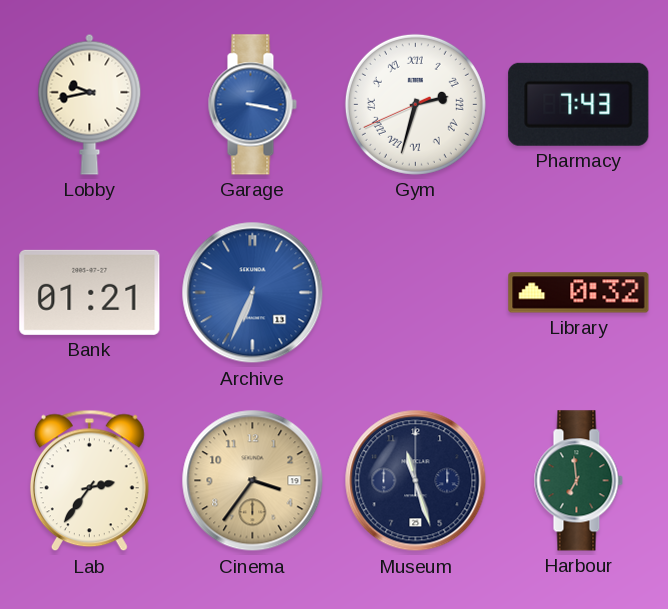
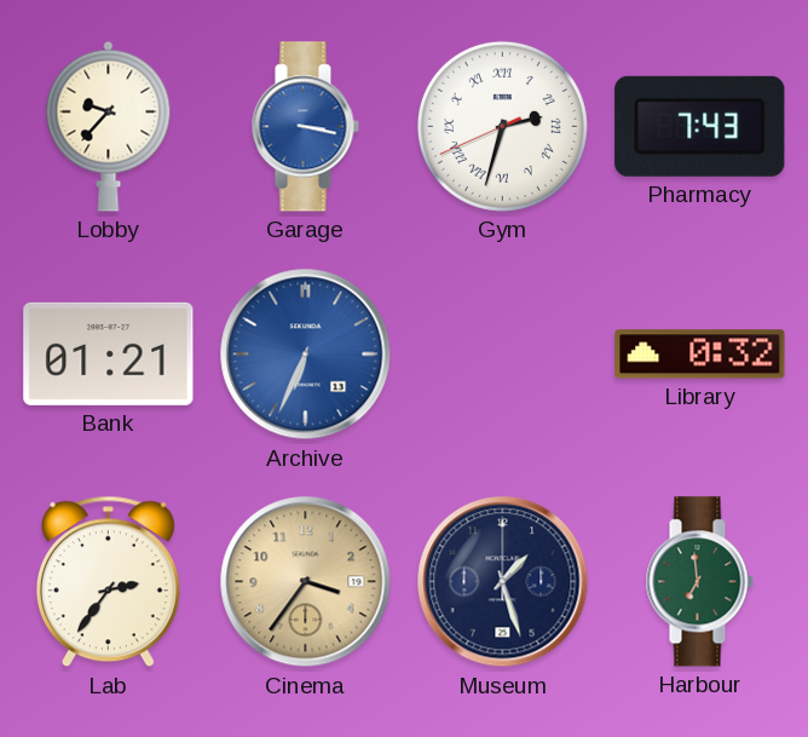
Lobby: 9:43 -> 9:37 (109, 126)
Museum: 11:27 -> 1:27 (503, 582)
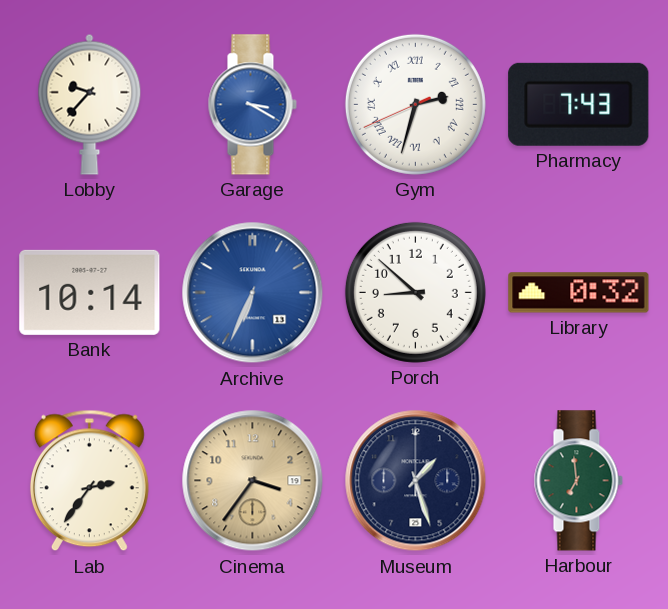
Garage: 3:17 -> 3:20 (252, 105)
Bank: 01:21 -> 10:14 (90, 292)
Porch: none -> 8:52 (415, 292)
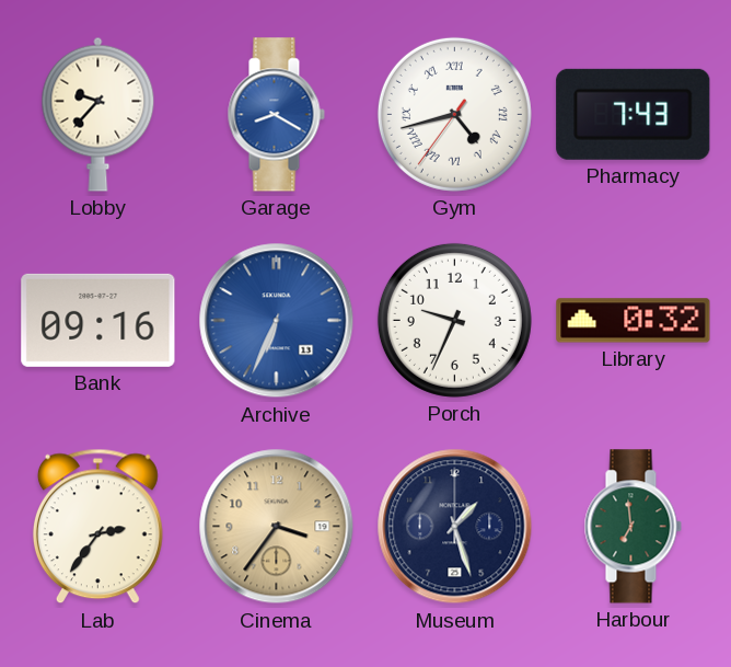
Garage: 3:20 -> 8:20 (276, 115)
Gym: 2:32 -> 4:42 (454, 114)
Bank: 10:14 -> 09:16 (98, 320)
Porch: 8:52 -> 9:34 (454, 320)
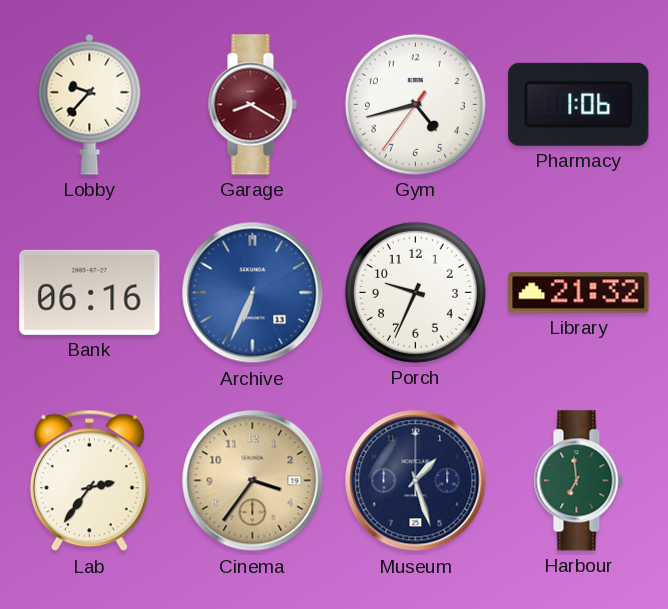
Garage dial: blue -> burgundy (252, 105)
Gym numerals: Roman -> Arabic (415, 104)
Pharmacy: 7:43 -> 1:06 (579, 104)
Bank: 09:16 -> 06:16 (90, 292)
Library: 0:32 -> 21:32 (579, 293)
